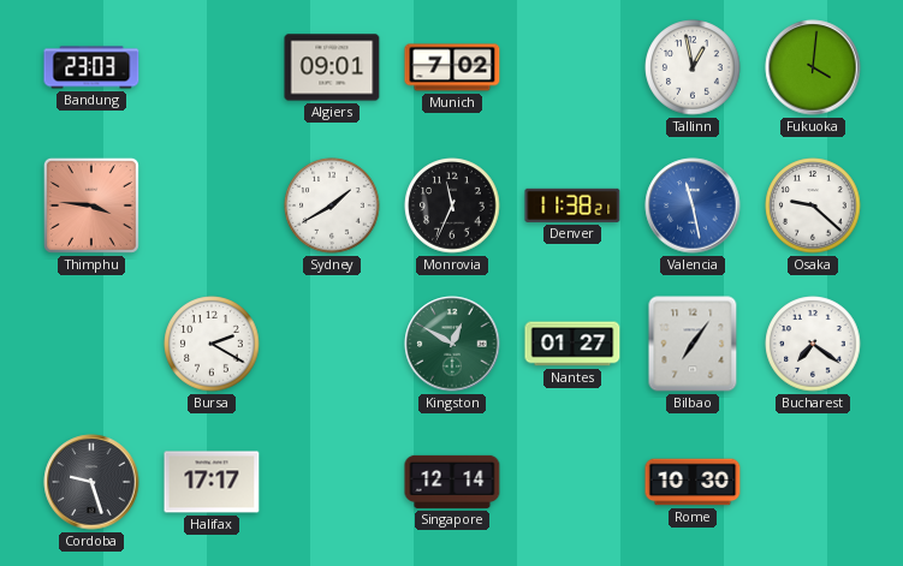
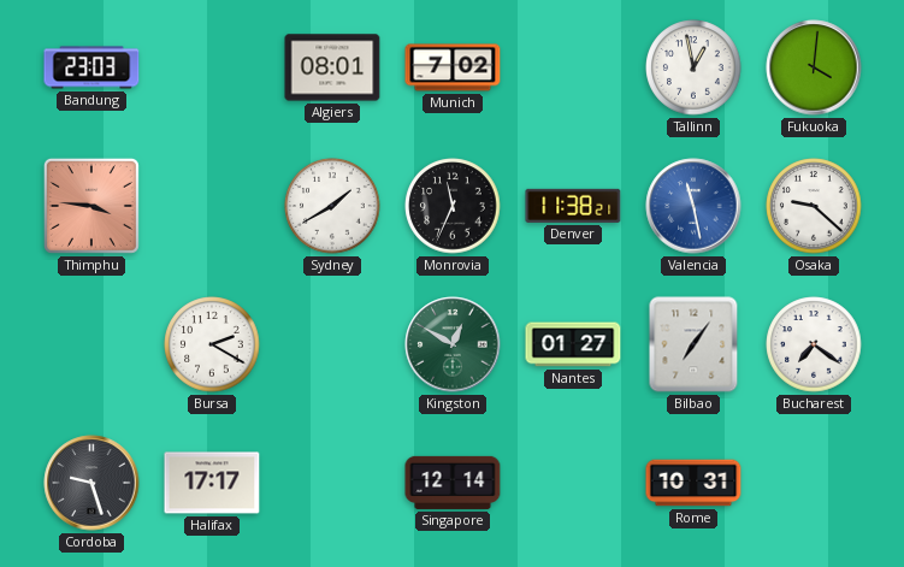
Algiers: 09:01 -> 08:01 (332, 67)
Rome: 10:30 -> 10:31 (693, 483)
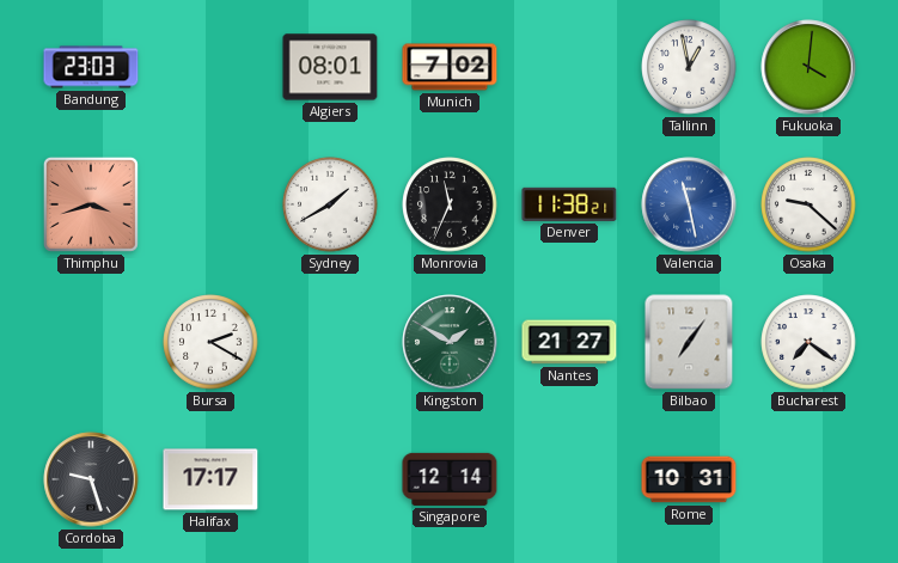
Thimphu: 3:46 -> 3:42 (91, 204)
Kingston: 12:50 -> 1:50 (450, 342)
Nantes: 01:27 -> 21:27 (569, 342)
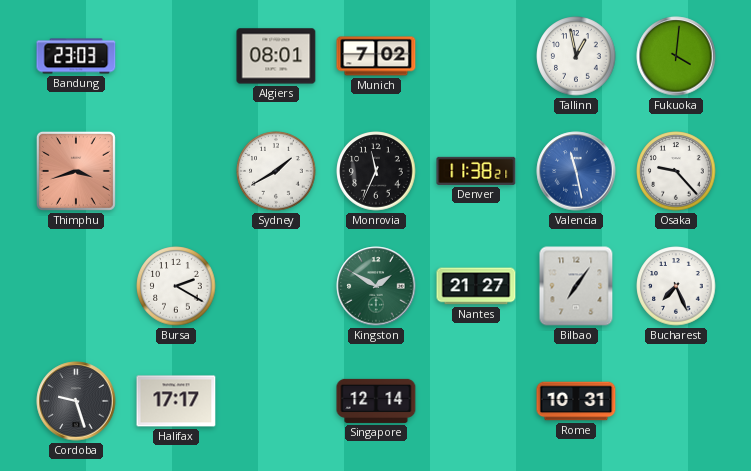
Osaka: 9:22 -> 9:23 (676, 171)
Bucharest: 7:21 -> 7:26 (676, 286)
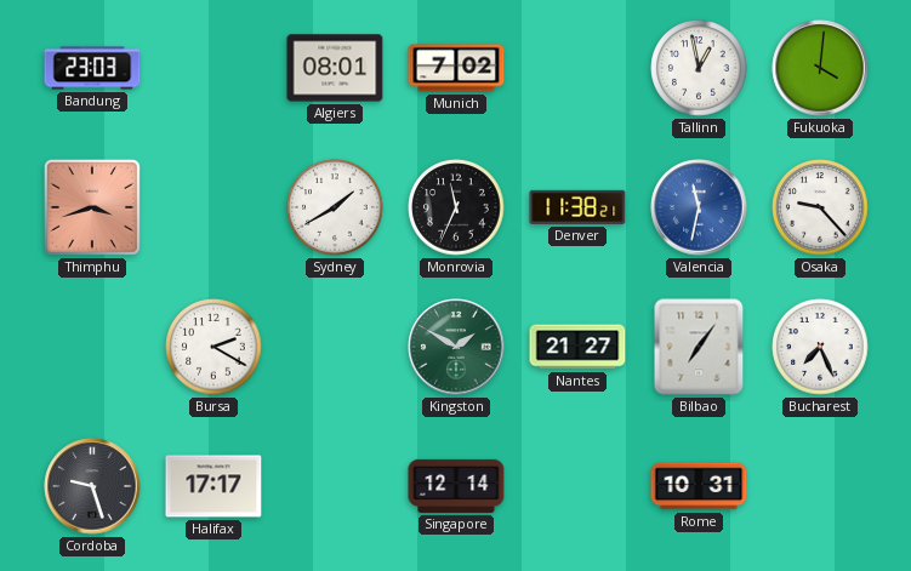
Valencia: 11:28 -> 11:32 (699, 207)
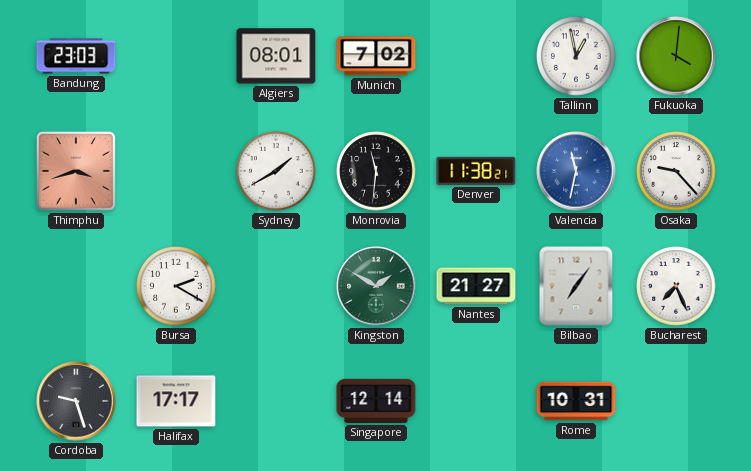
Monrovia: 11:34 -> 11:31 (376, 171)
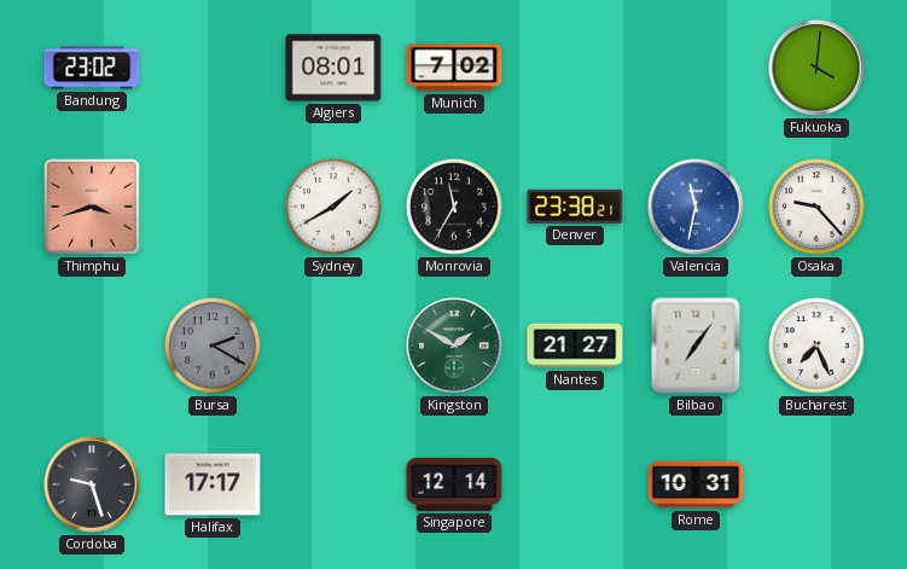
Bandung: 23:03 -> 23:02 (92, 68)
Tallinn: 12:58 -> none (576, 56)
Monrovia: 11:31 -> 11:35 (454, 207)
Denver: 11:38 -> 23:38 (575, 207)
Bursa dial: white -> grey (213, 346)
